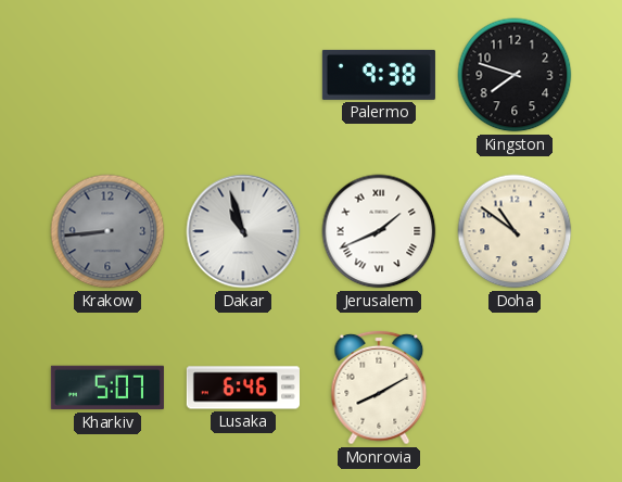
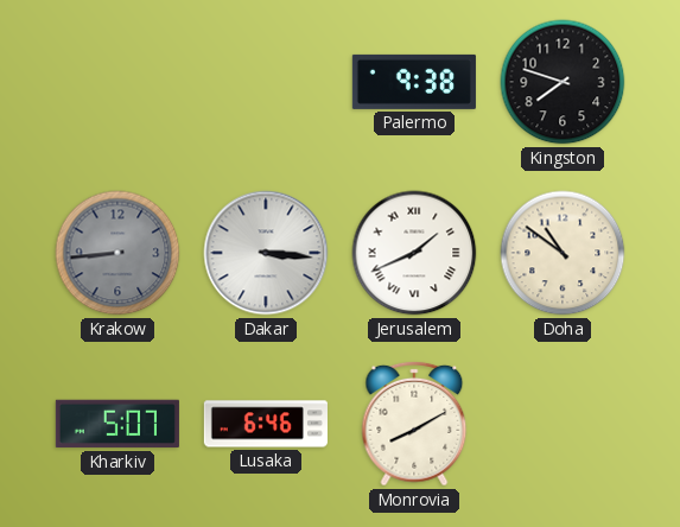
Dakar: 10:57 -> 3:16 (266, 253)
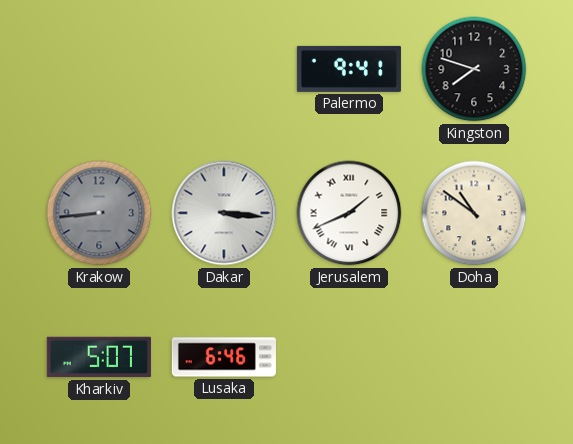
Palermo: 9:38 -> 9:41 (349, 69)
Monrovia: 8:10 -> none (414, 424)
